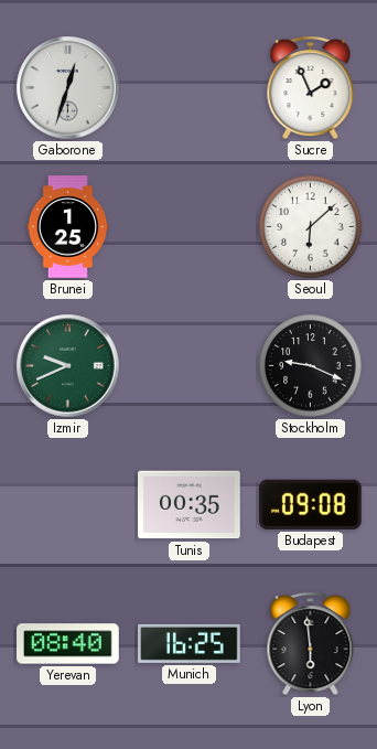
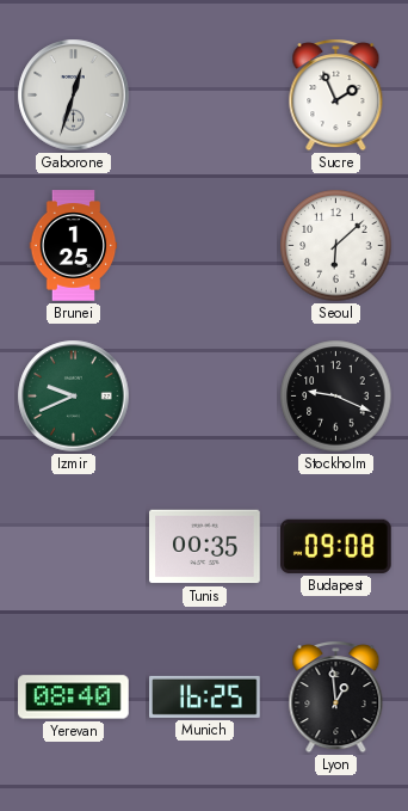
Lyon: 5:59 -> 12:59 (336, 698)
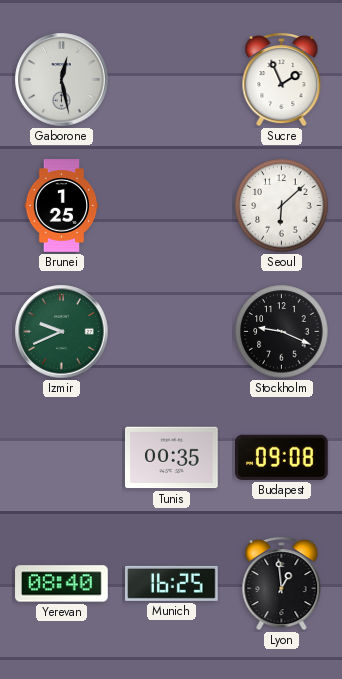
Gaborone: 12:33 -> 12:28 (62, 80)
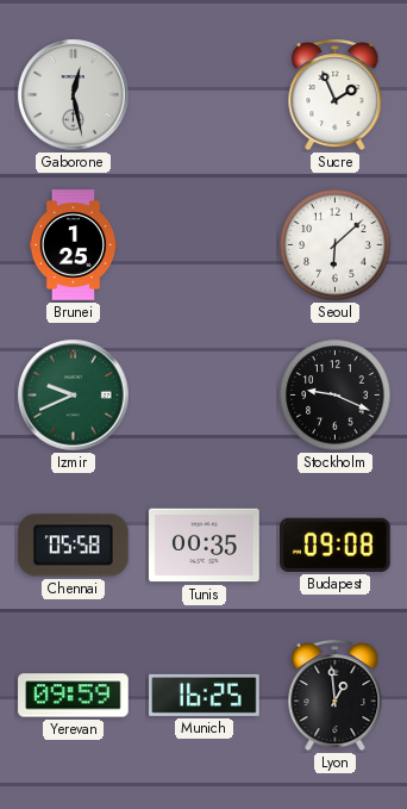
Chennai: none -> 05:58 (74, 546)
Yerevan: 08:40 -> 09:59 (74, 696)
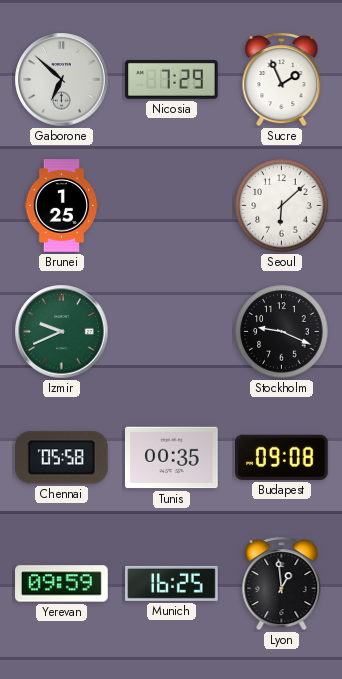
Gaborone: 12:28 -> 6:52 (62, 80)
Nicosia: none -> 7:29 (172, 80)
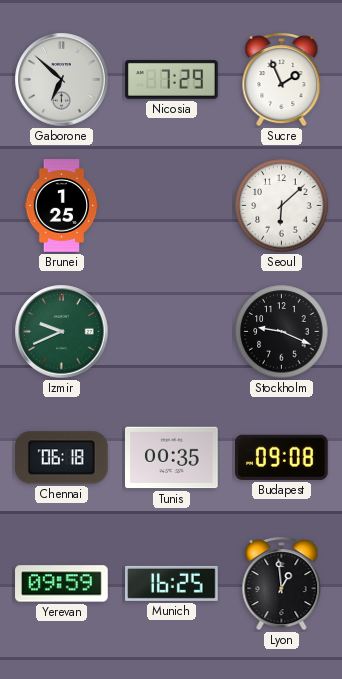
Chennai: 05:58 -> 06:18 (62, 458)
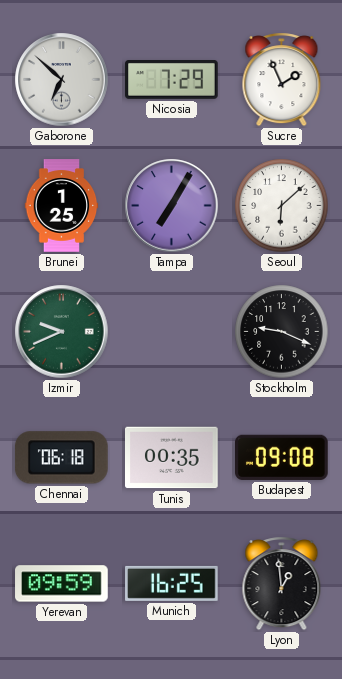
Tampa: none -> 7:05 (172, 206)
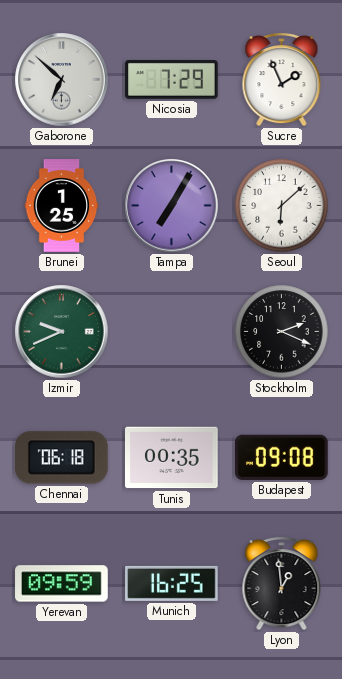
Stockholm: 9:19 -> 2:19 (282, 332)
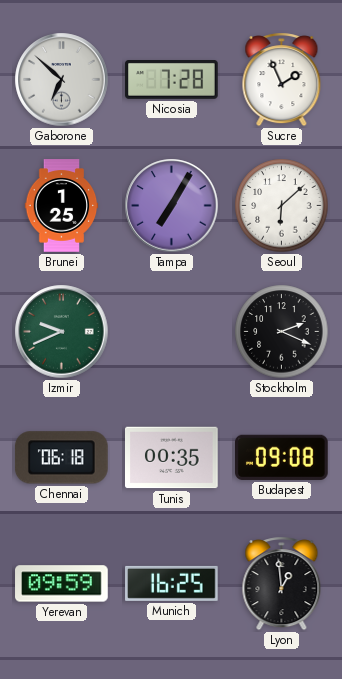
Nicosia: 7:29 -> 7:28 (172, 80)
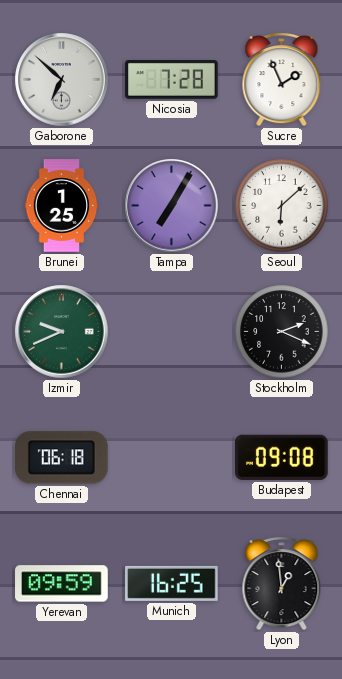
Tunis: 00:35 -> none (172, 458)
